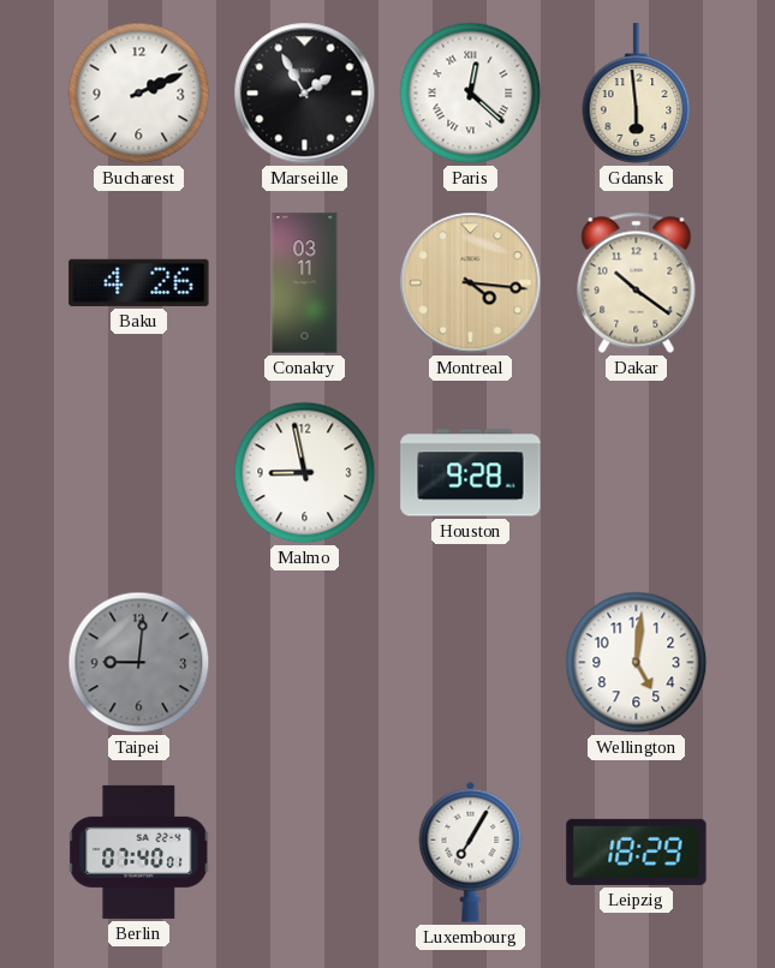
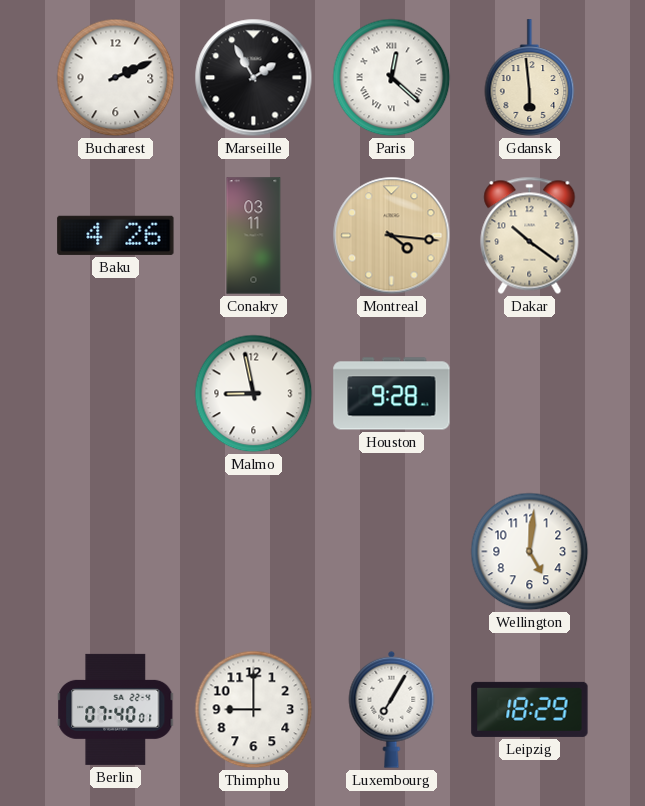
Taipei: 9:01 -> none (139, 663)
Thimphu: none -> 9:00 (254, 710)
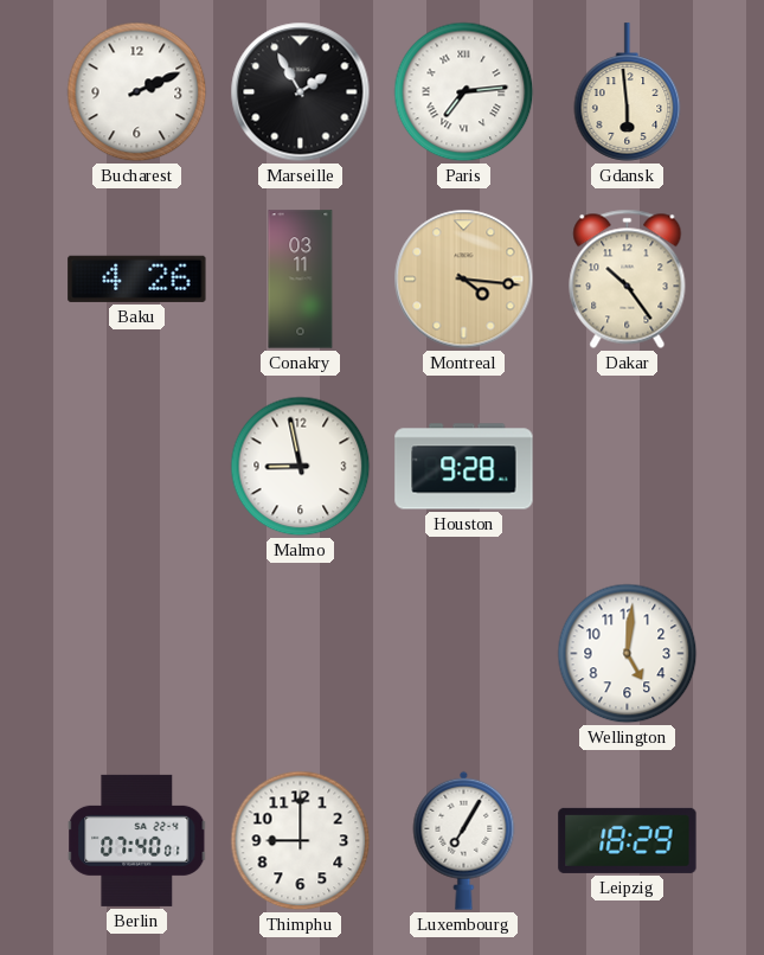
Paris: 12:22 -> 7:14 (464, 92)
Dakar: 10:21 -> 10:24 (628, 278)
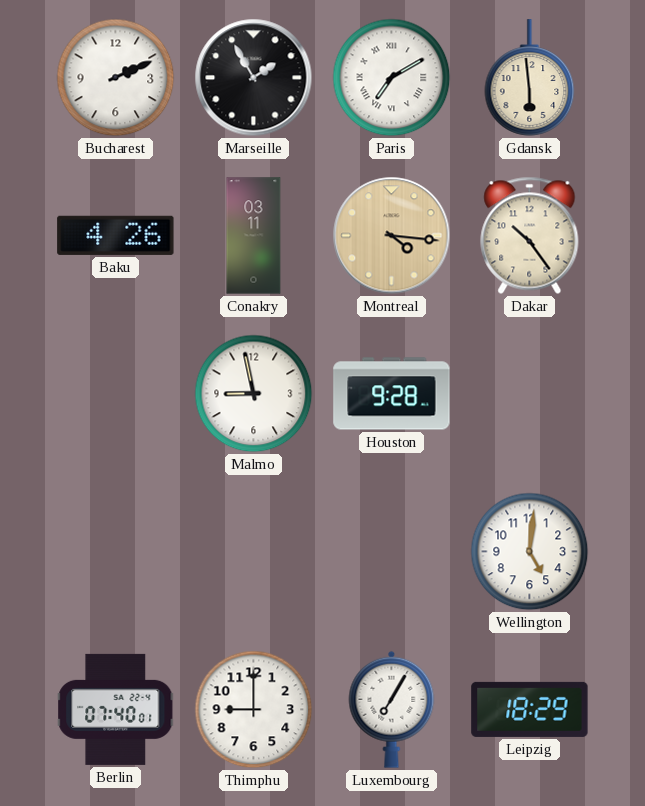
Paris: 7:14 -> 7:10 (392, 78)
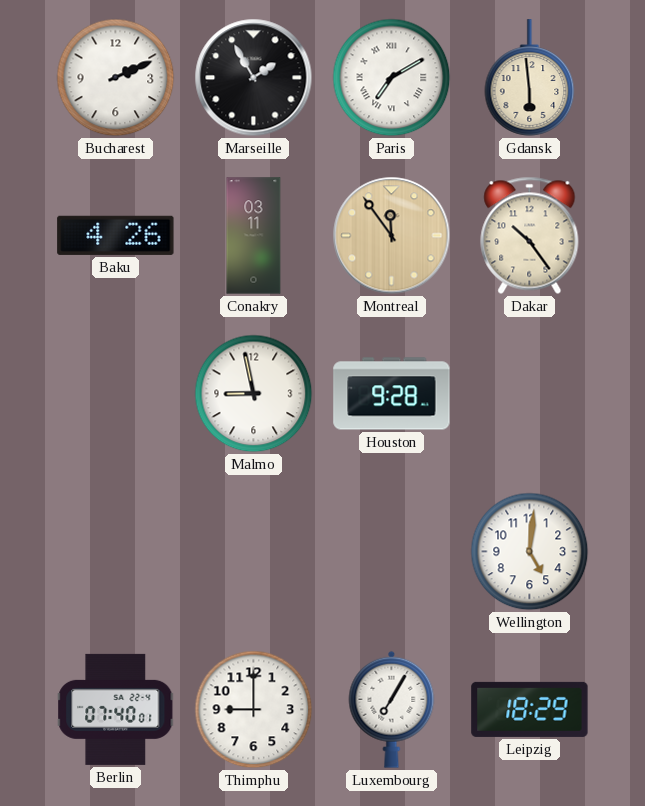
Montreal: 4:16 -> 11:54 (392, 236)
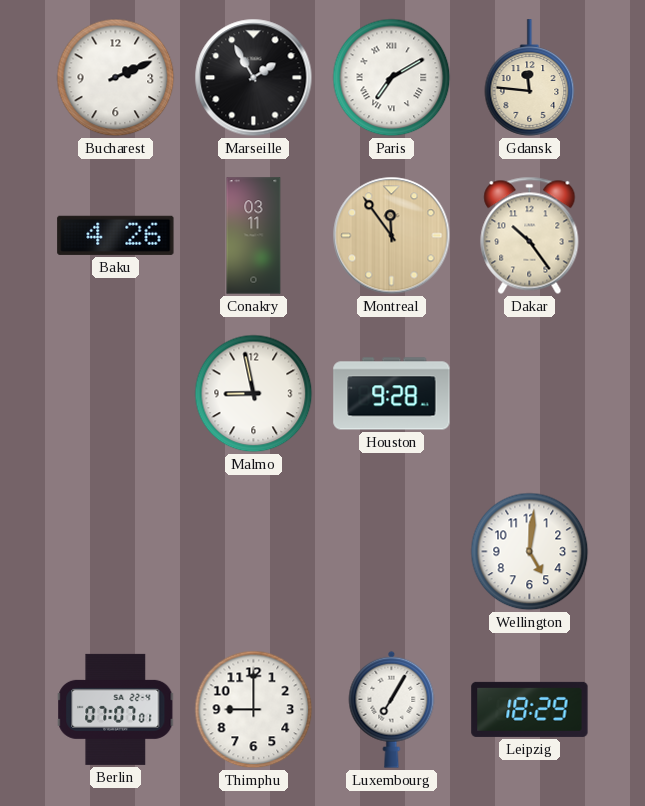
Gdansk: 5:59 -> 11:46 (530, 78)
Berlin: 07:40 -> 07:07 (116, 709)
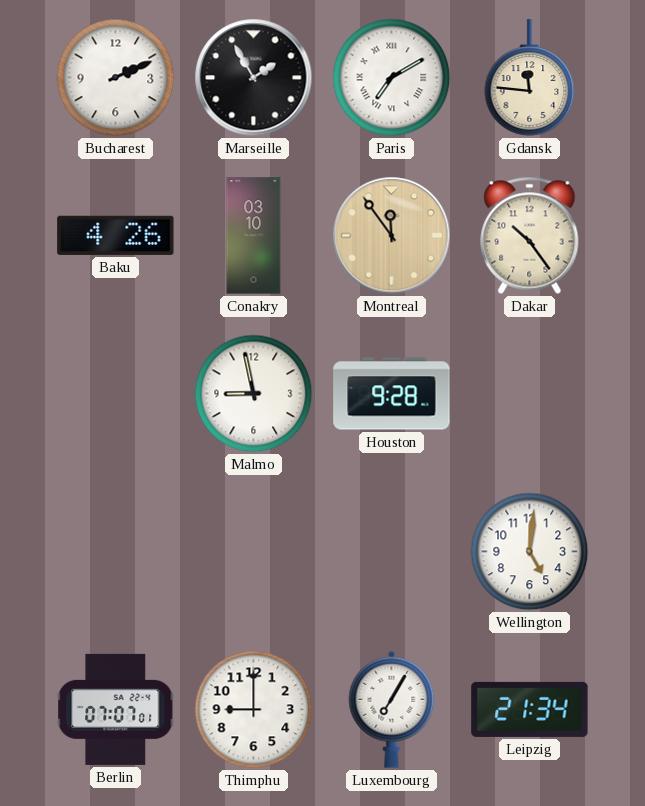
Conakry: 03:11 -> 03:10 (254, 236)
Leipzig: 18:29 -> 21:34 (530, 709)
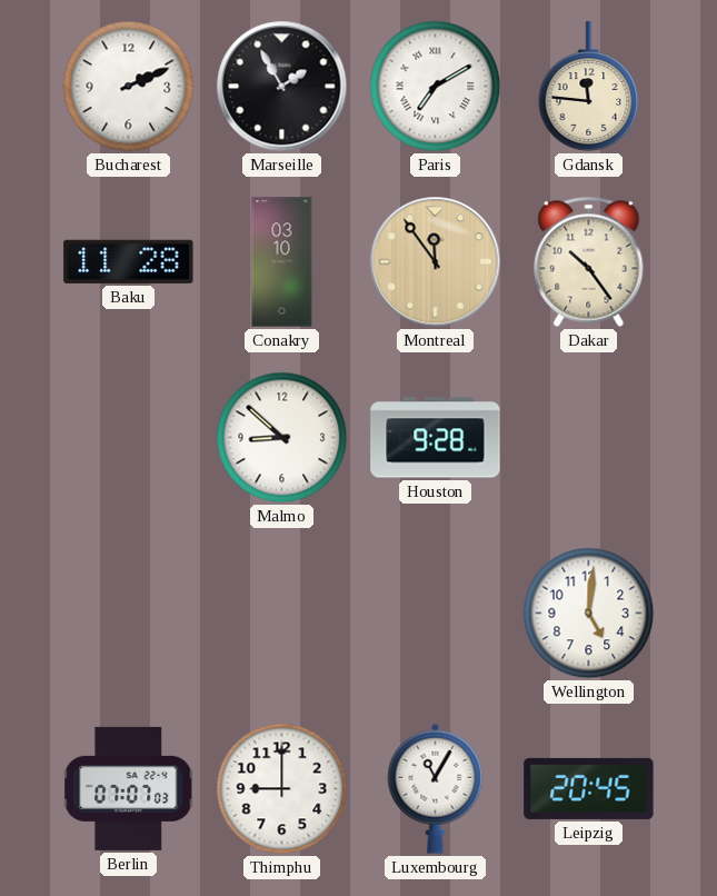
Baku: 4:26 -> 11:28 (129, 261)
Malmo: 8:58 -> 8:52 (282, 438)
Berlin: 07:07:01 -> 07:07:03 (129, 788)
Luxembourg: 7:05 -> 11:05 (436, 788)
Leipzig: 21:34 -> 20:45 (589, 788)
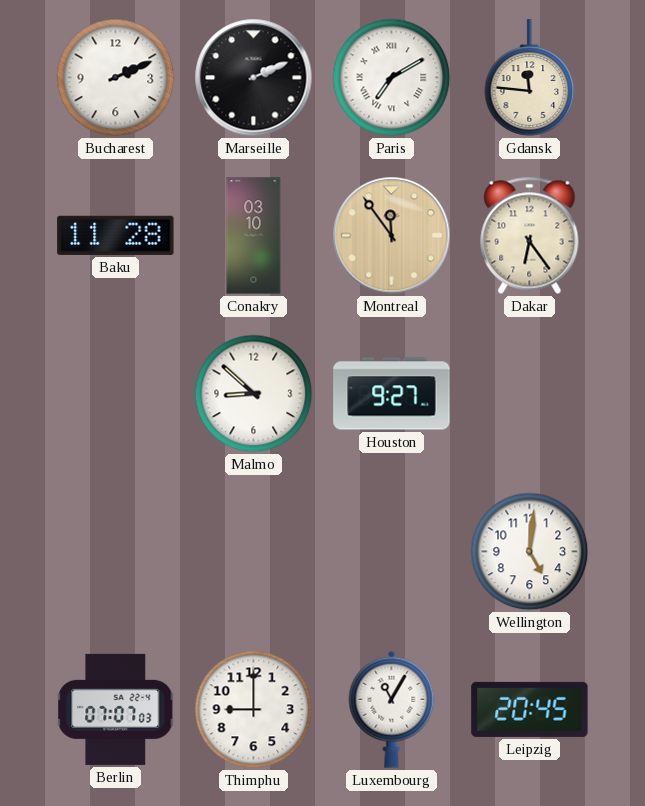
Marseille: 1:55 -> 2:11 (254, 78)
Dakar: 10:24 -> 6:24 (530, 235)
Houston: 9:28 -> 9:27 (392, 394)
